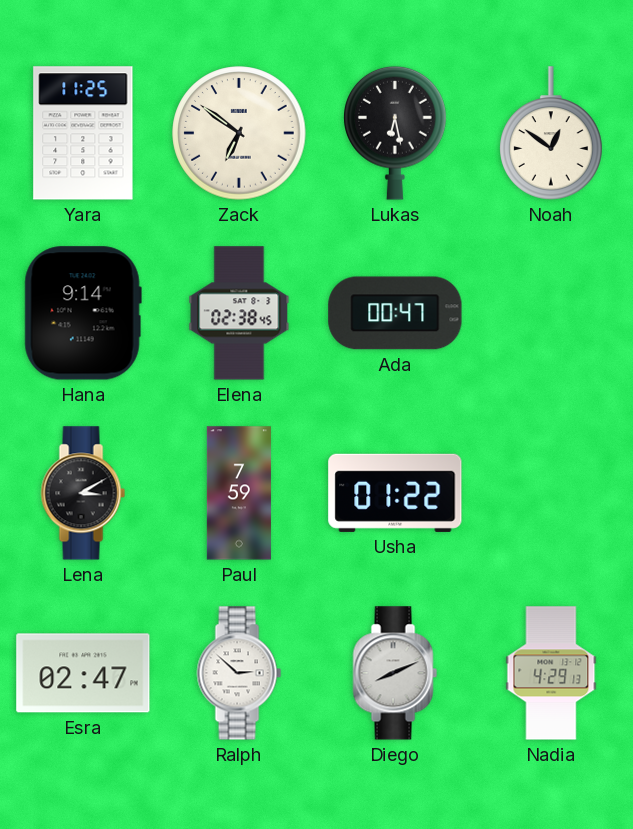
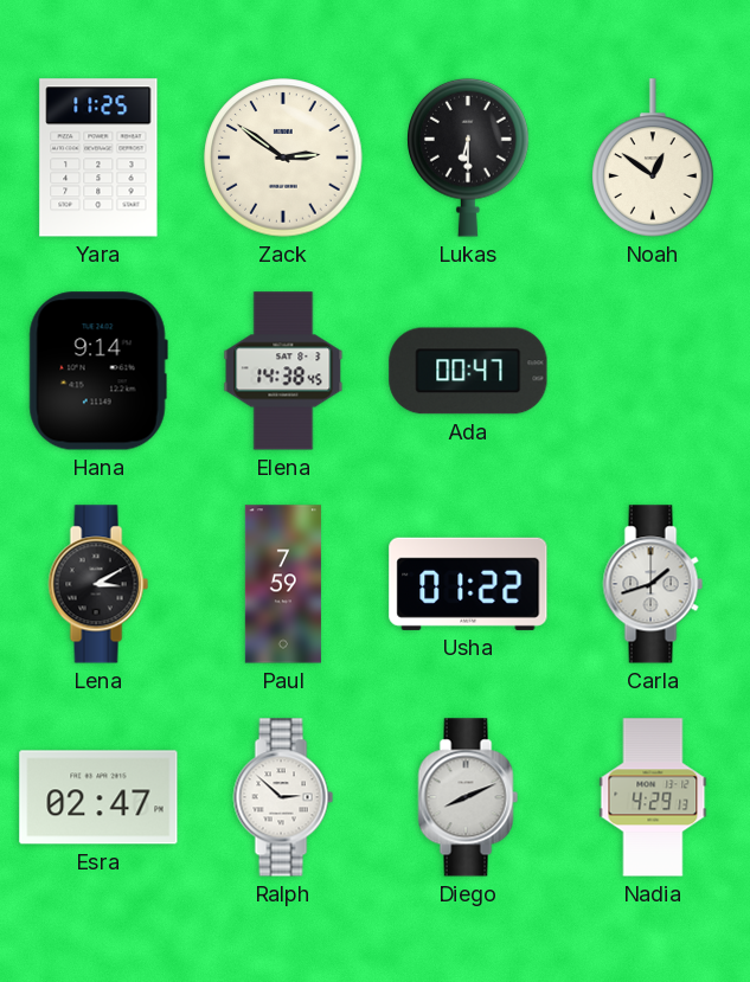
Zack: 6:51 -> 2:51 (283, 158)
Lukas: 6:28 -> 6:30 (468, 158)
Elena: 02:38 -> 14:38 (283, 371)
Carla: none -> 1:42 (653, 584)
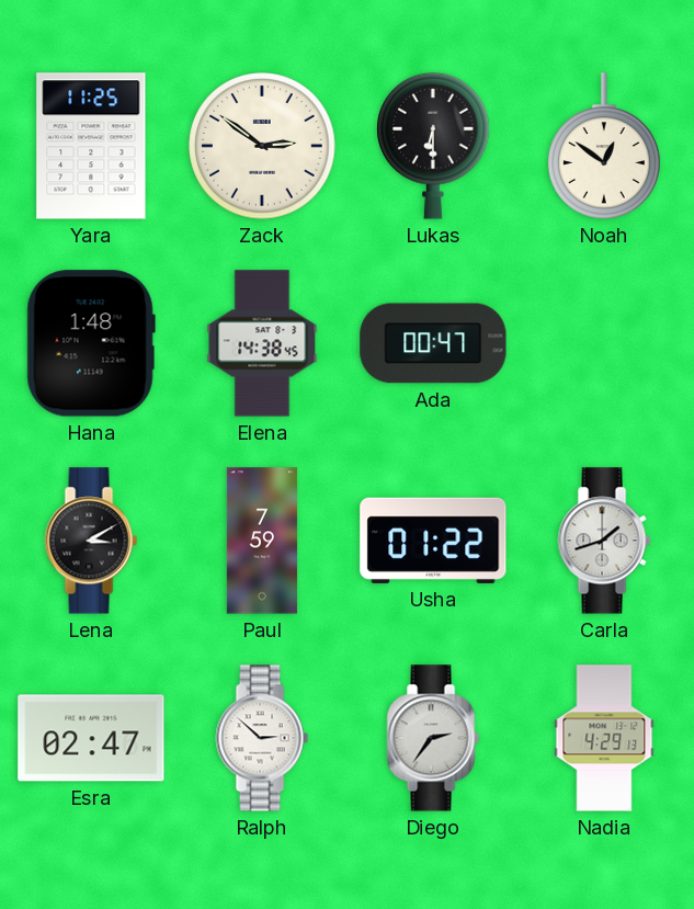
Hana: 9:14 -> 1:48 (91, 343)
Diego: 8:11 -> 2:36 (433, 738)
